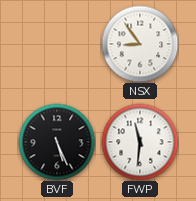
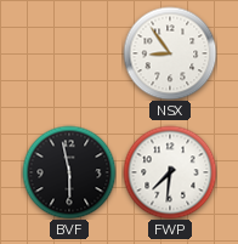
BVF: 5:26 -> 5:58 (69, 172)
FWP: 11:31 -> 7:31 (170, 172)
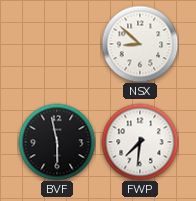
NSX: 8:54 -> 8:52 (140, 44)
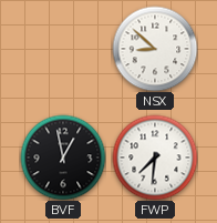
BVF: 5:58 -> 12:58 (63, 158)
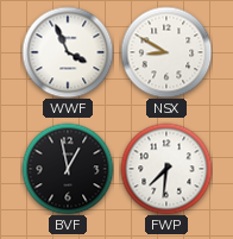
WWF: none -> 3:56 (68, 52)
NSX: 8:52 -> 8:50 (166, 52)
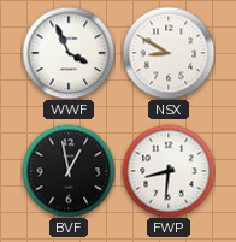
FWP: 7:31 -> 8:31 (169, 171)
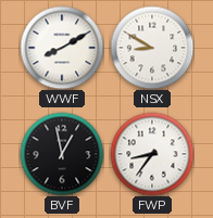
WWF: 3:56 -> 8:10 (62, 48)
FWP: 8:31 -> 8:36 (152, 154)
